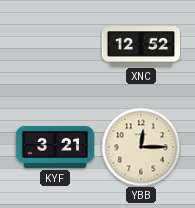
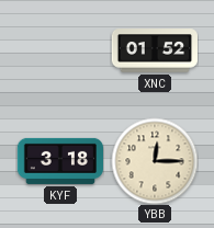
XNC: 12:52 -> 01:52 (154, 50)
KYF: 3:21 -> 3:18 (59, 161)
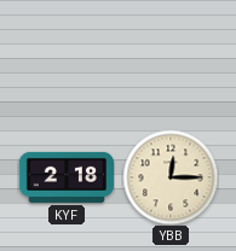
XNC: 01:52 -> none (154, 50)
KYF: 3:18 -> 2:18 (65, 177)
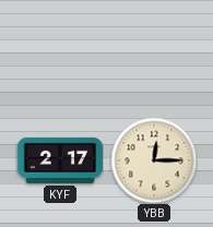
KYF: 2:18 -> 2:17 (59, 160)
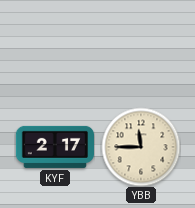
YBB: 12:15 -> 11:45 (141, 147)
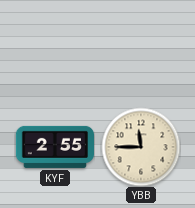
KYF: 2:17 -> 2:55 (54, 147)
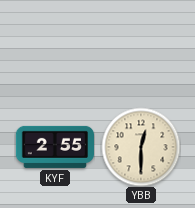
YBB: 11:45 -> 12:30 (141, 147)
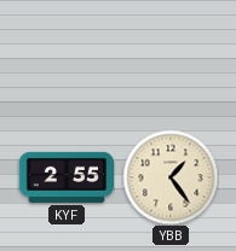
YBB: 12:30 -> 1:24 (171, 177)
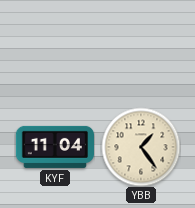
KYF: 2:55 -> 11:04 (54, 147)
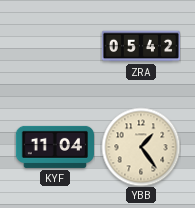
ZRA: none -> 05:42 (140, 46)
